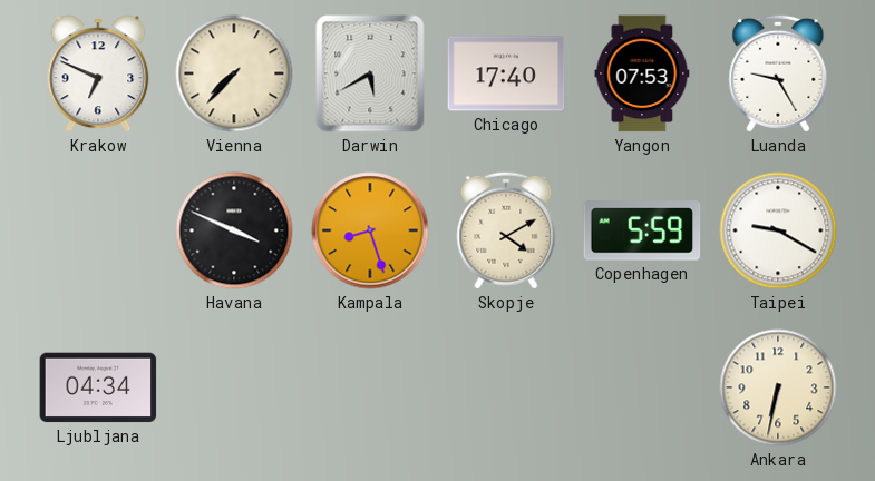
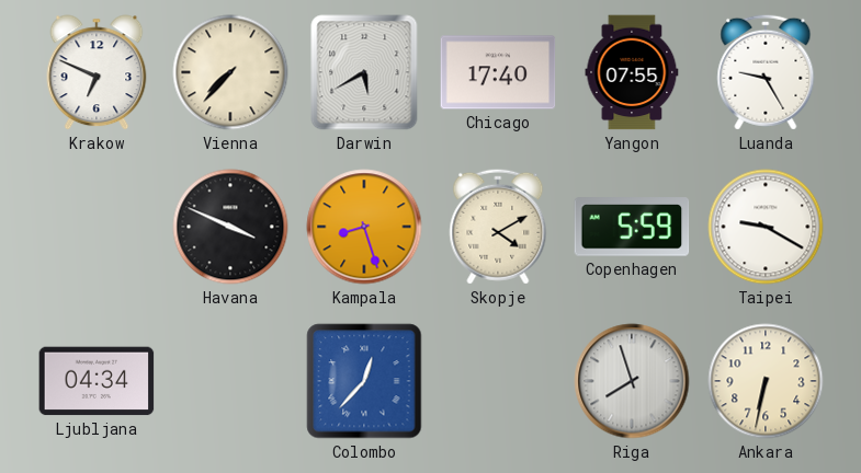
Yangon: 07:53 -> 07:55 (632, 72)
Colombo: none -> 12:37 (364, 381)
Riga: none -> 7:57 (632, 381)
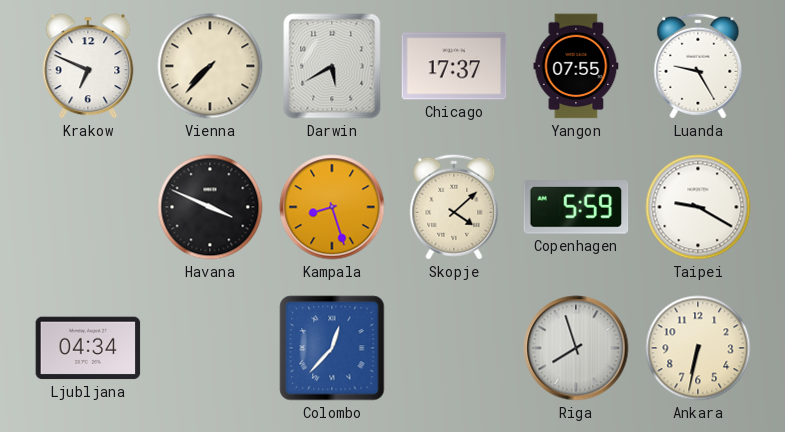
Chicago: 17:40 -> 17:37 (454, 66)
Skopje: 4:10 -> 4:08 (454, 207)
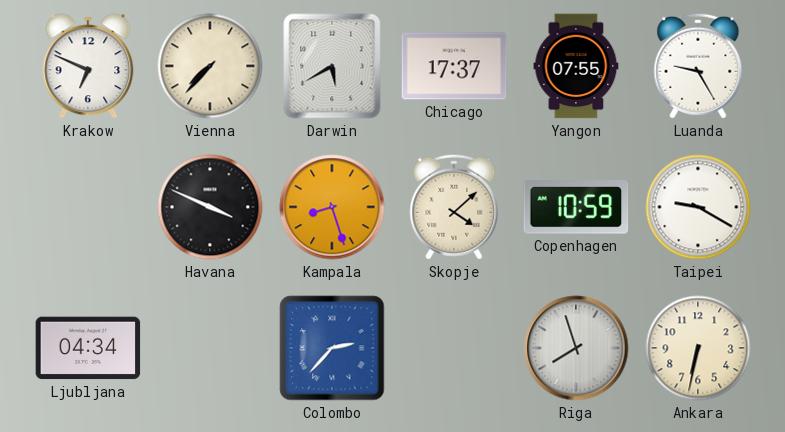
Copenhagen: 5:59 -> 10:59 (576, 207)
Colombo: 12:37 -> 2:37 (332, 348)
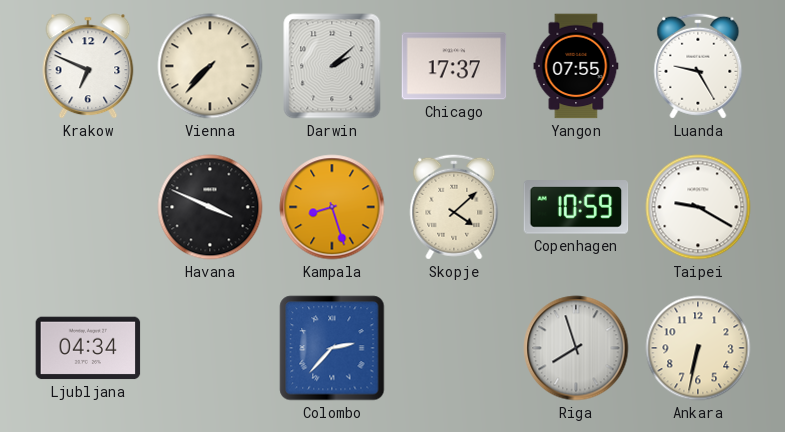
Darwin: 5:40 -> 2:08 (332, 66)
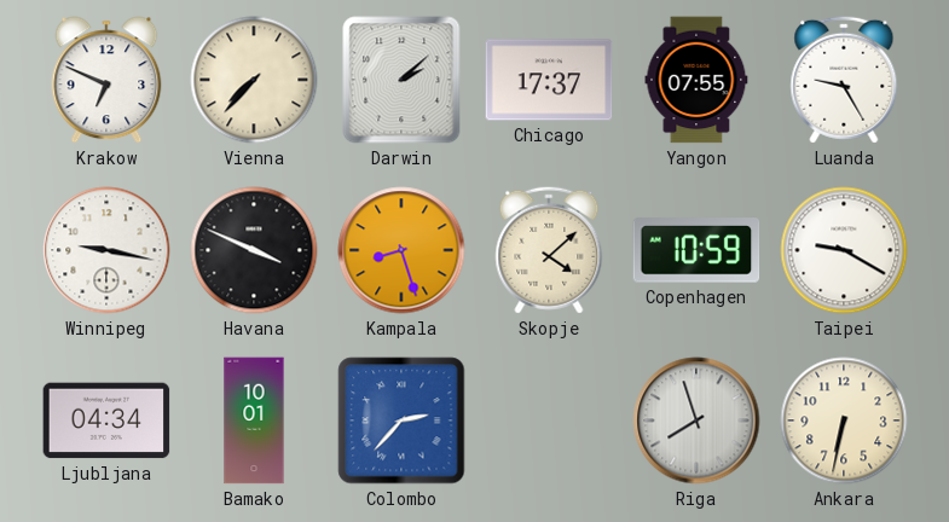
Winnipeg: none -> 9:17 (106, 250)
Bamako: none -> 10:01 (254, 420)
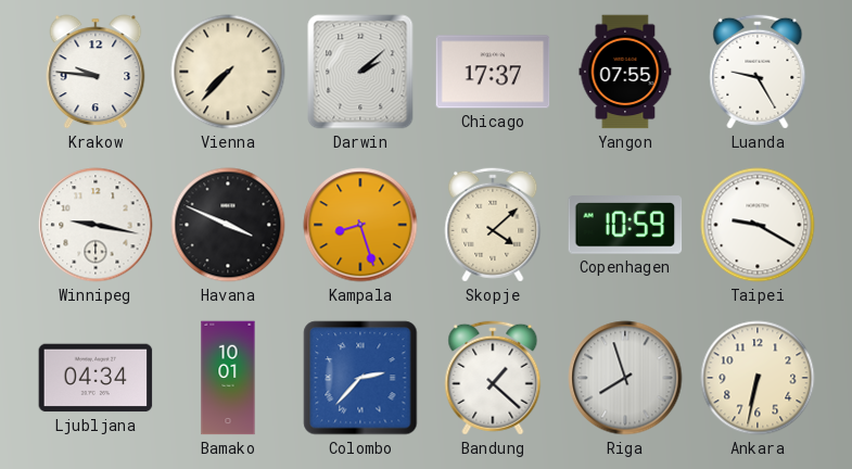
Krakow: 6:49 -> 9:46 (96, 72)
Bandung: none -> 1:22 (493, 378)
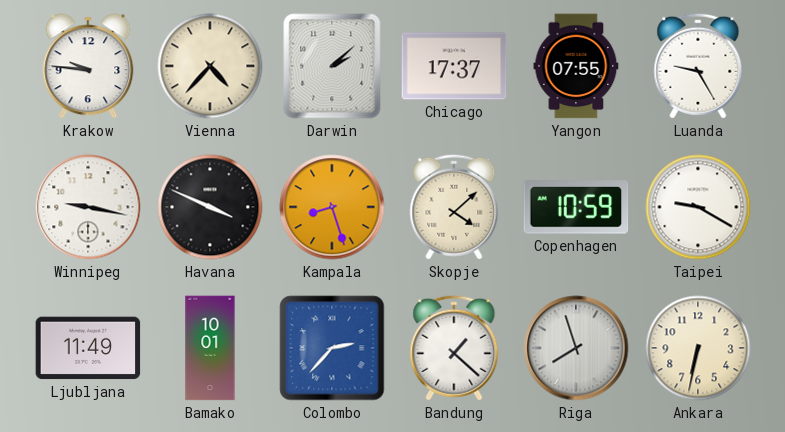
Vienna: 7:37 -> 4:37 (210, 66)
Ljubljana: 04:34 -> 11:49 (88, 348)
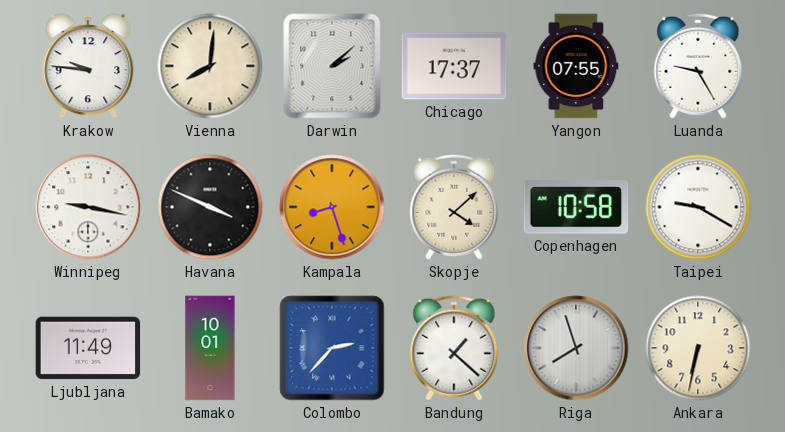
Vienna: 4:37 -> 8:01 (210, 66)
Copenhagen: 10:59 -> 10:58 (576, 207)
